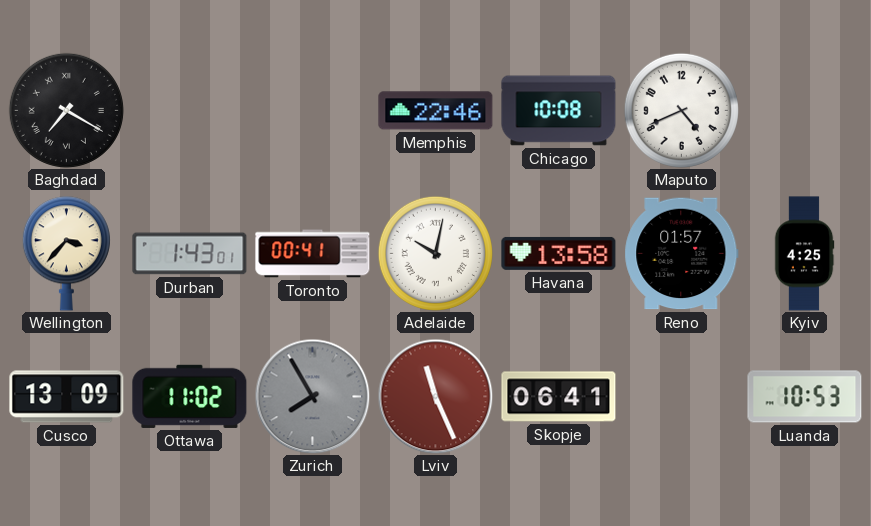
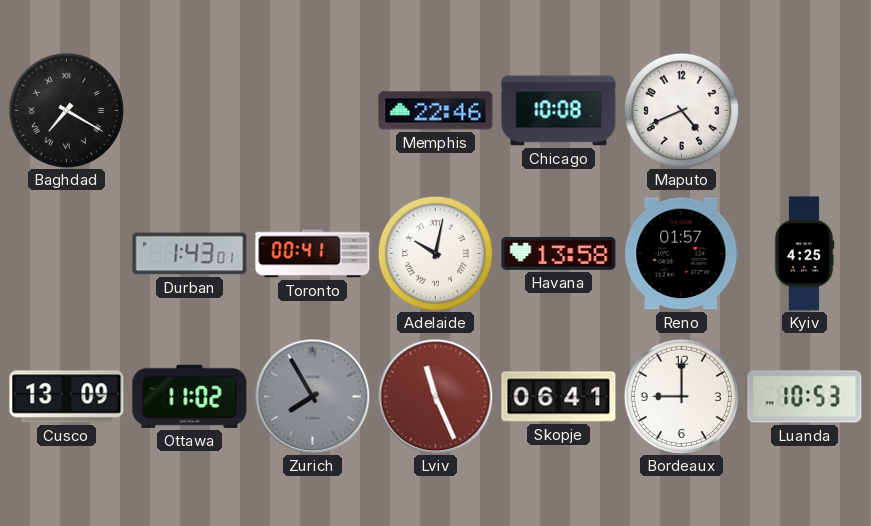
Wellington: 3:37 -> none (66, 254)
Bordeaux: none -> 9:00 (681, 396)
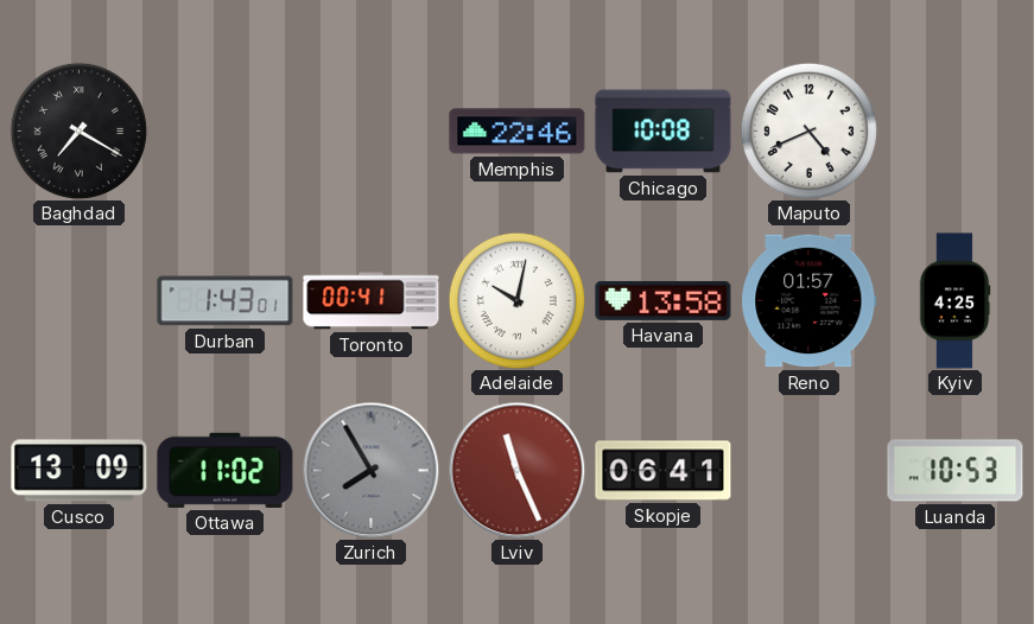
Bordeaux: 9:00 -> none (681, 396)
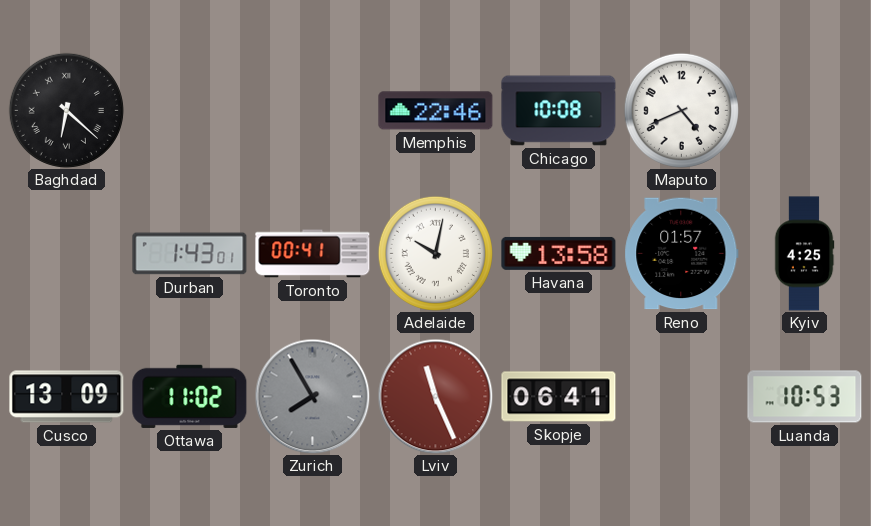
Baghdad: 7:20 -> 6:22 (66, 110)
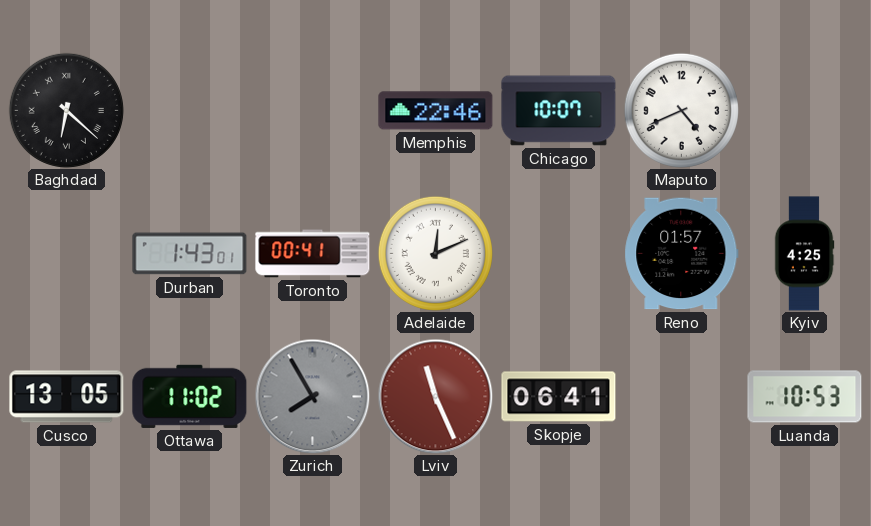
Chicago: 10:08 -> 10:07 (559, 111)
Adelaide: 10:02 -> 12:11 (435, 253)
Havana: 13:58 -> none (559, 253)
Cusco: 13:09 -> 13:05 (67, 397)
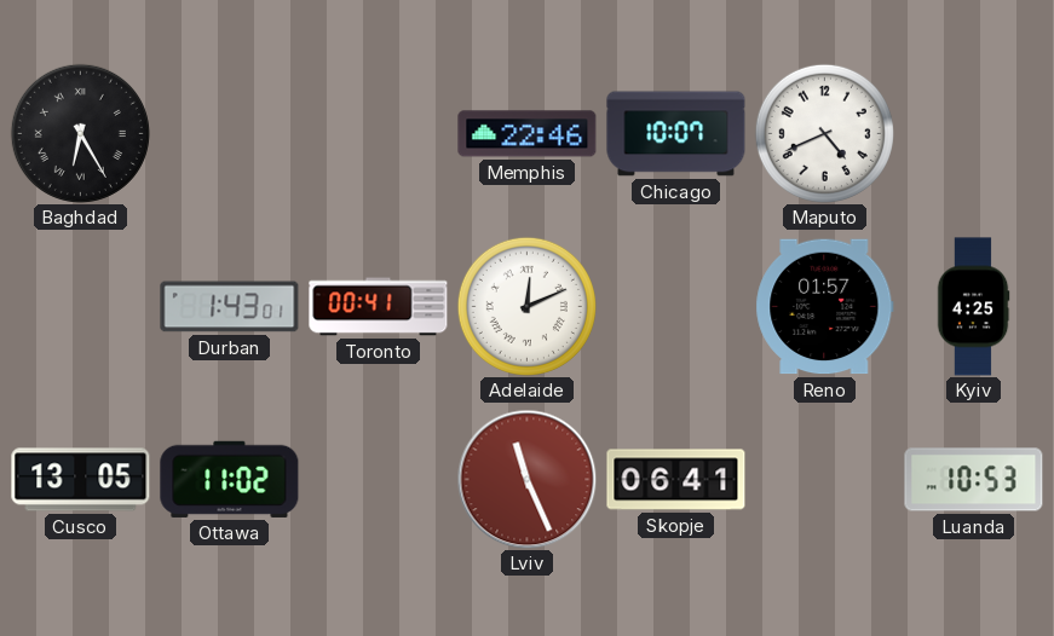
Baghdad: 6:22 -> 6:25 (80, 133)
Zurich: 7:55 -> none (312, 396)
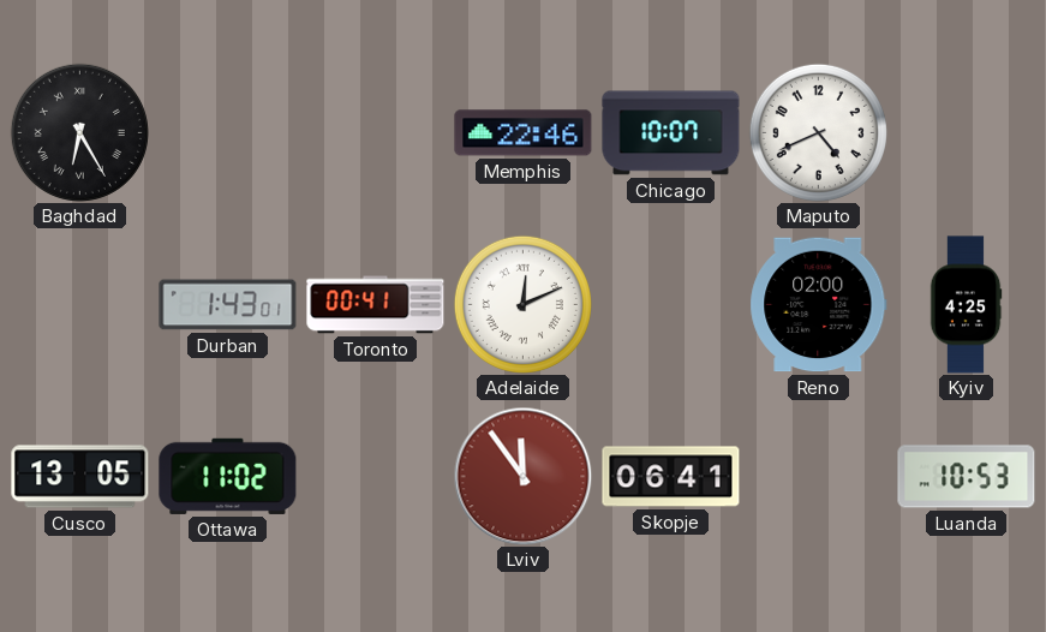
Reno: 01:57 -> 02:00 (819, 305)
Lviv: 11:26 -> 11:54 (522, 476)
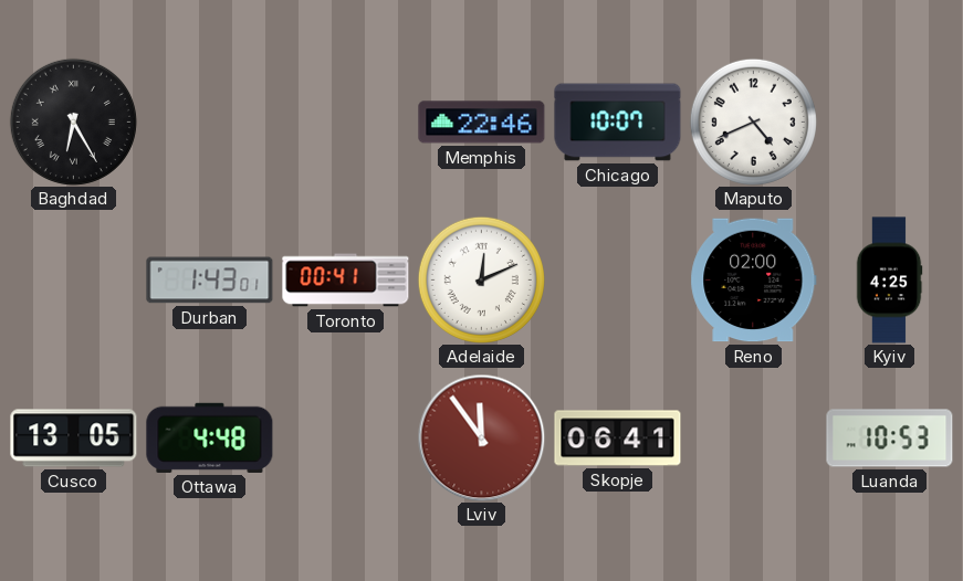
Ottawa: 11:02 -> 4:48 (210, 437)
